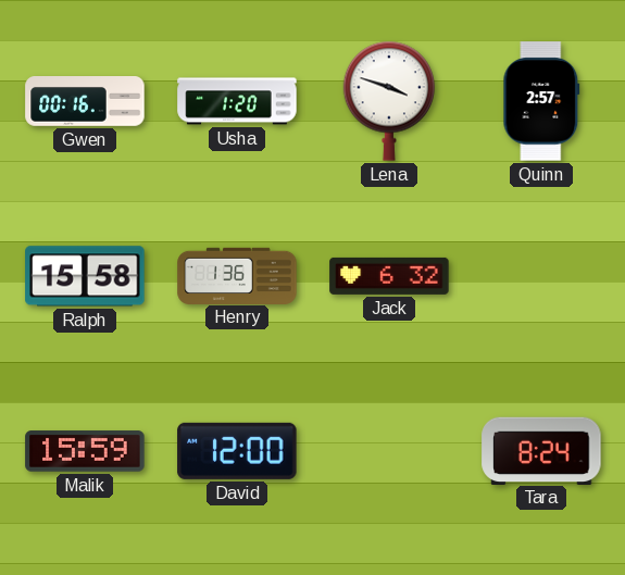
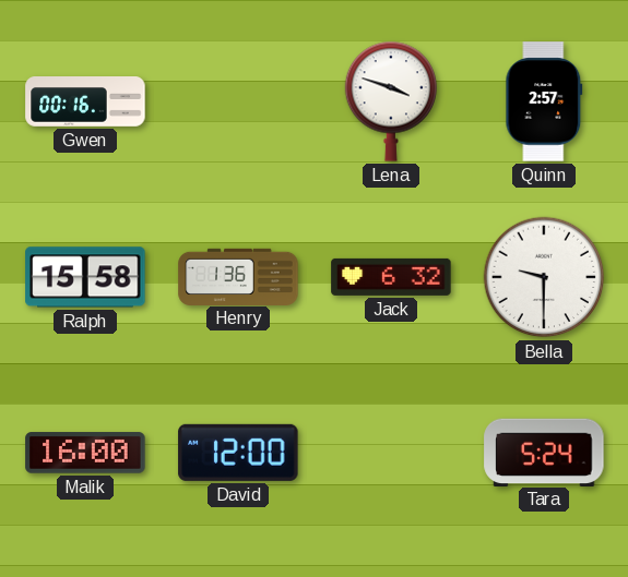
Usha: 1:20 -> none (237, 101)
Bella: none -> 9:30 (544, 277)
Malik: 15:59 -> 16:00 (85, 453)
Tara: 8:24 -> 5:24 (544, 452)
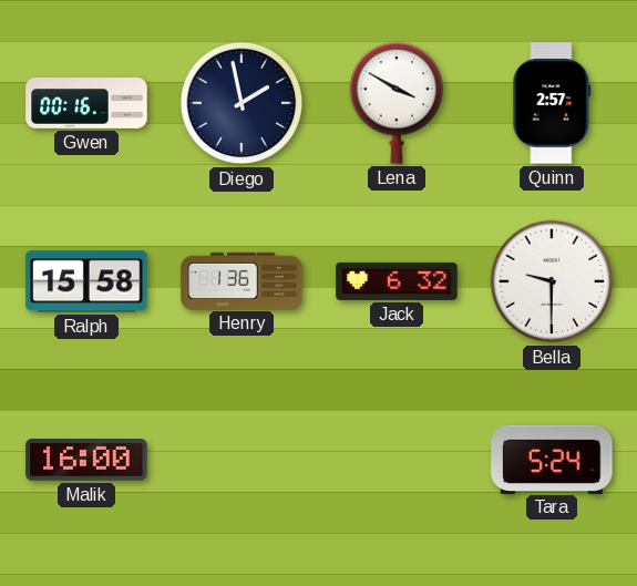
Diego: none -> 1:58 (242, 103)
Lena: 3:48 -> 3:50 (397, 103)
David: 12:00 -> none (238, 453)
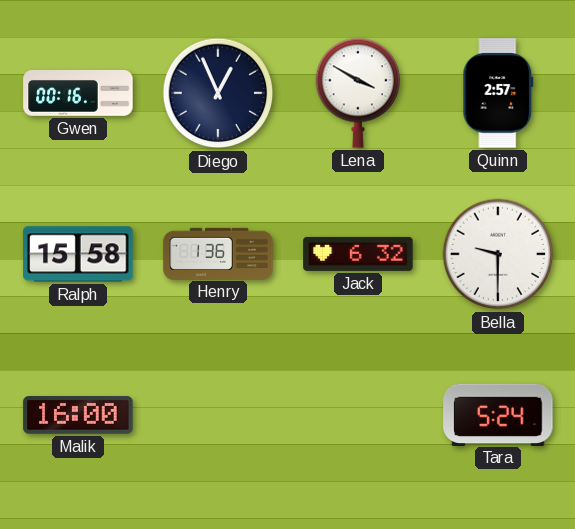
Diego: 1:58 -> 12:56 (218, 93)
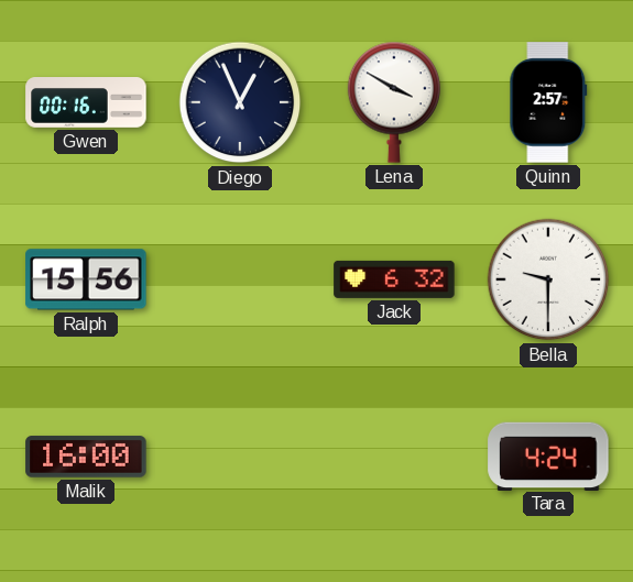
Ralph: 15:58 -> 15:56 (86, 279)
Henry: 1:36 -> none (218, 253)
Tara: 5:24 -> 4:24 (548, 455)
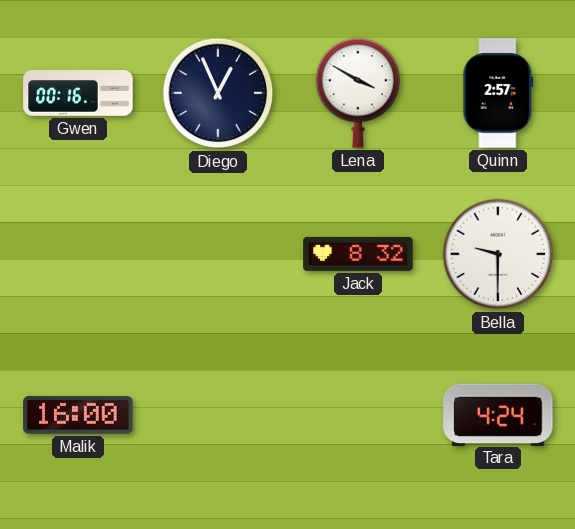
Ralph: 15:56 -> none (86, 279)
Jack: 6:32 -> 8:32 (358, 254)
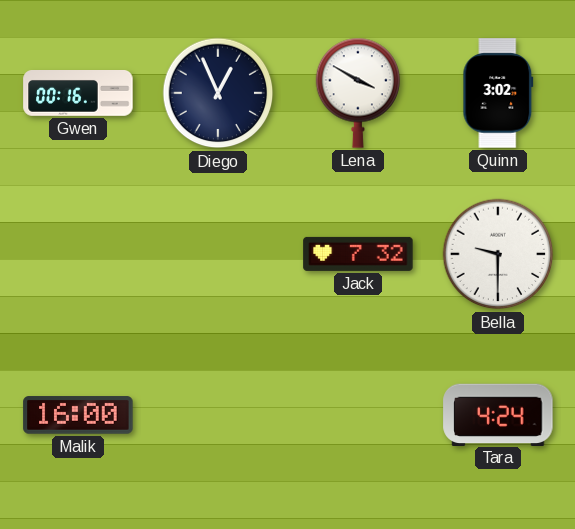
Quinn: 2:57 -> 3:02 (498, 93)
Jack: 8:32 -> 7:32 (358, 254)
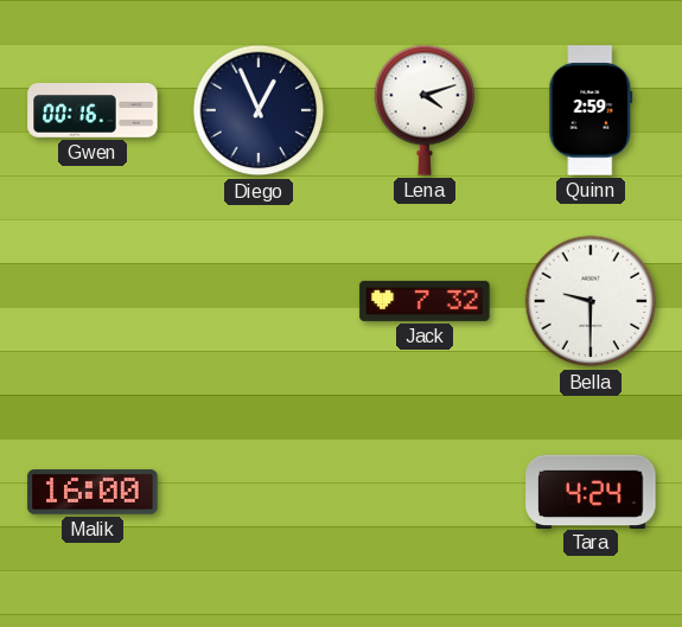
Lena: 3:50 -> 4:12 (425, 110)
Quinn: 3:02 -> 2:59 (591, 110)
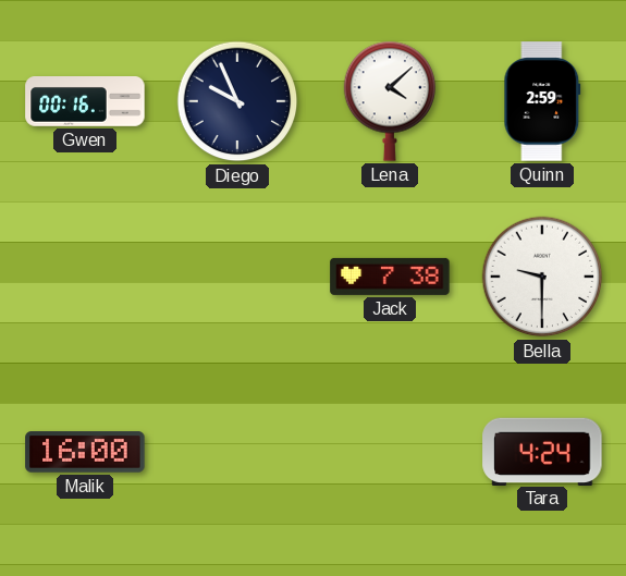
Diego: 12:56 -> 9:56 (237, 101)
Lena: 4:12 -> 4:08 (390, 101)
Jack: 7:32 -> 7:38 (390, 277)
